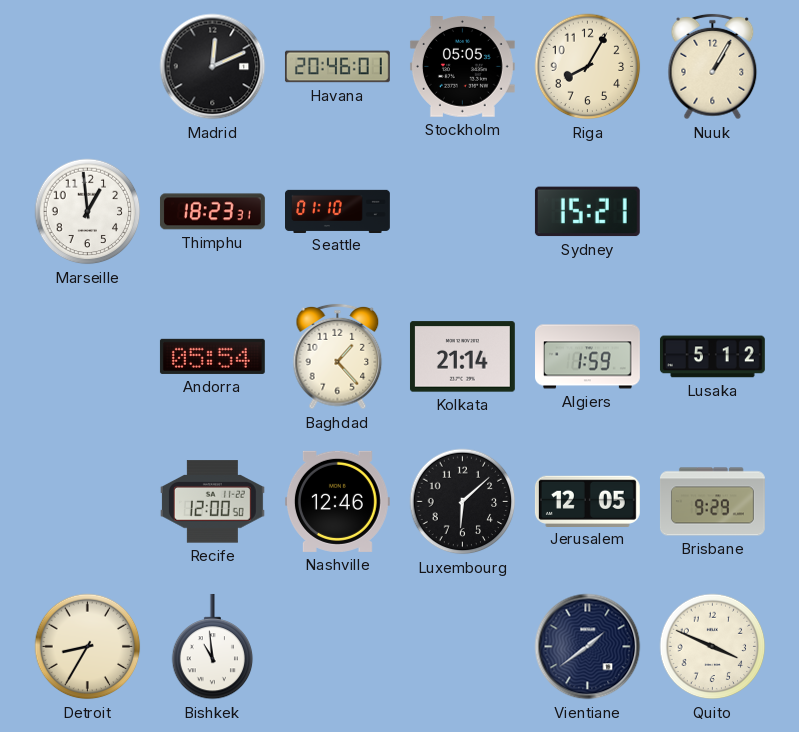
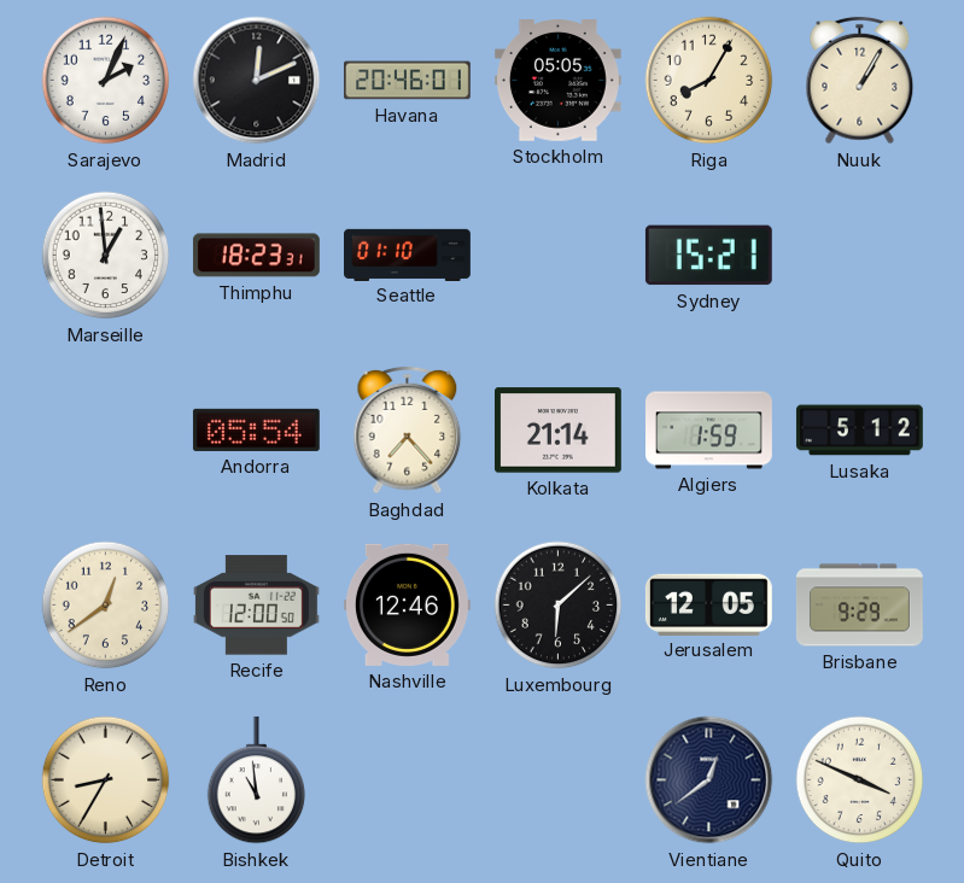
Sarajevo: none -> 2:04 (106, 81)
Baghdad: 1:23 -> 7:23 (408, 431)
Reno: none -> 12:39 (106, 606)
Vientiane: 1:39 -> 12:39 (709, 780)
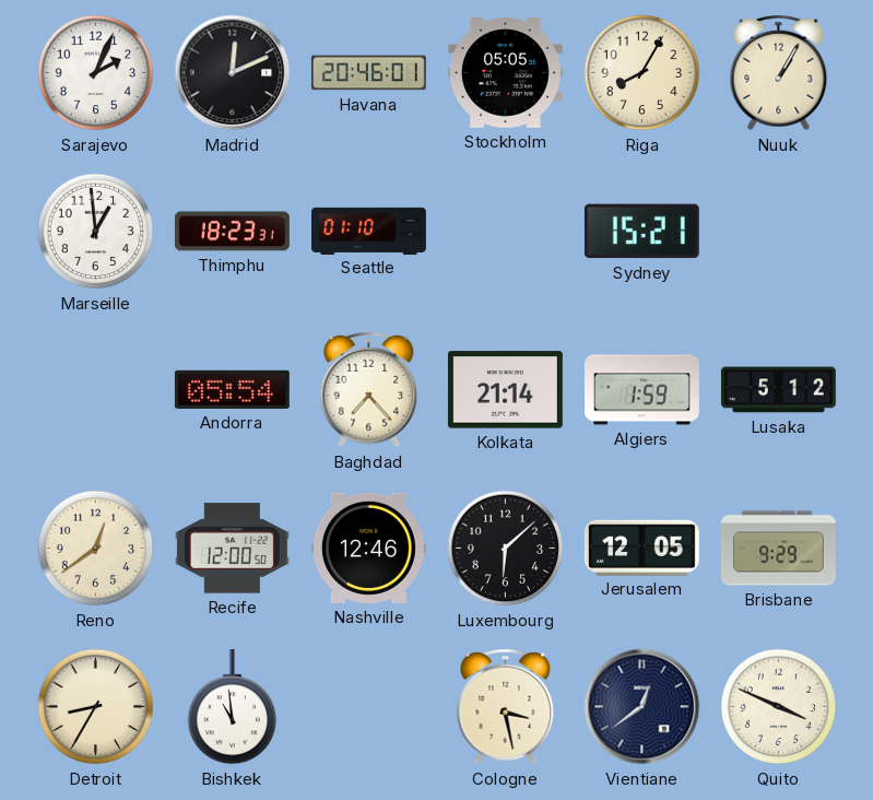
Cologne: none -> 3:28 (506, 707)
